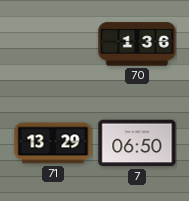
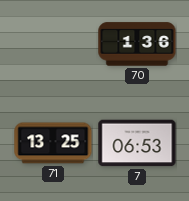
71: 13:29 -> 13:25 (53, 143)
7: 06:50 -> 06:53 (137, 143)
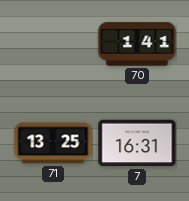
70: 1:36 -> 1:41 (137, 44)
7: 06:53 -> 16:31 (137, 143)
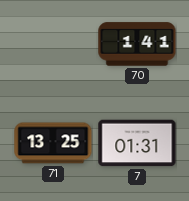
7: 16:31 -> 01:31 (137, 143)
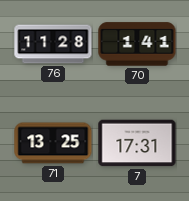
76: none -> 11:28 (53, 44)
7: 01:31 -> 17:31 (137, 143)
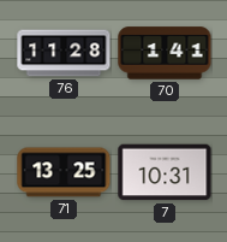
7: 17:31 -> 10:31 (165, 172)
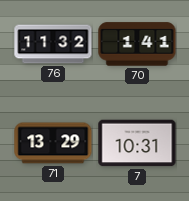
76: 11:28 -> 11:32 (53, 44)
71: 13:25 -> 13:29 (53, 143)
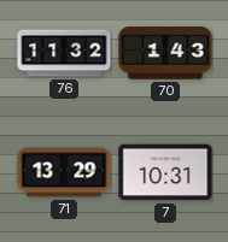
70: 1:41 -> 1:43 (165, 53)
